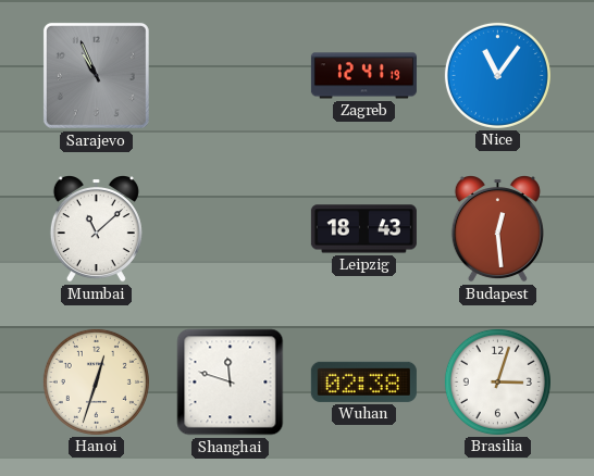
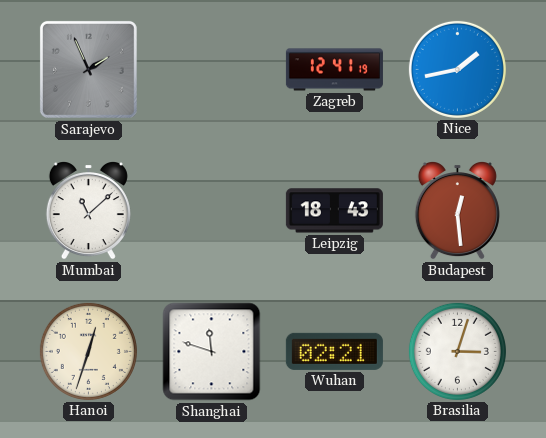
Sarajevo: 10:56 -> 1:56 (88, 69)
Nice: 11:06 -> 1:43 (457, 69)
Wuhan: 02:38 -> 02:21 (334, 351)
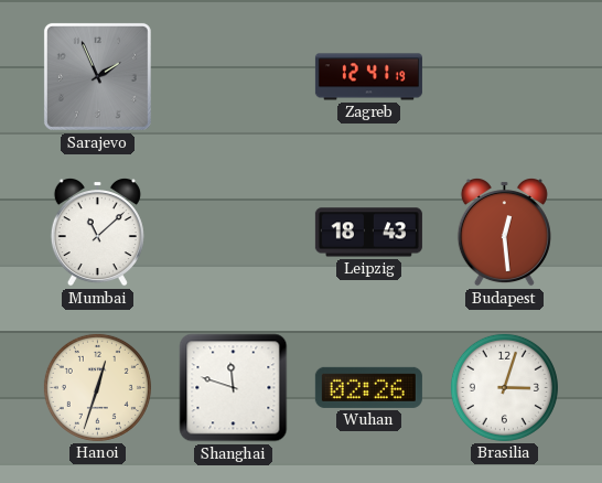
Nice: 1:43 -> none (457, 69)
Wuhan: 02:21 -> 02:26 (368, 387)
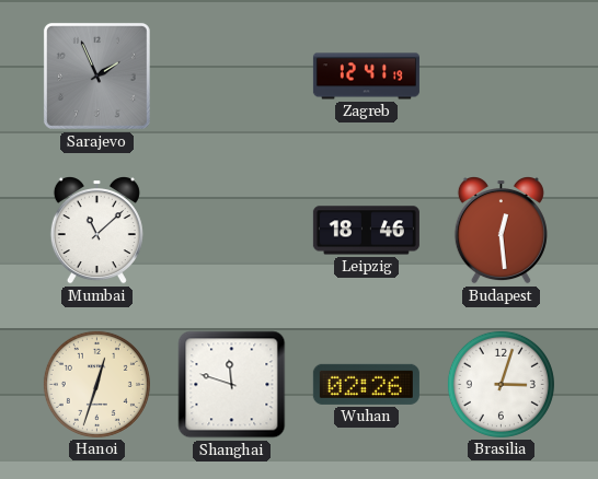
Leipzig: 18:43 -> 18:46 (366, 231)
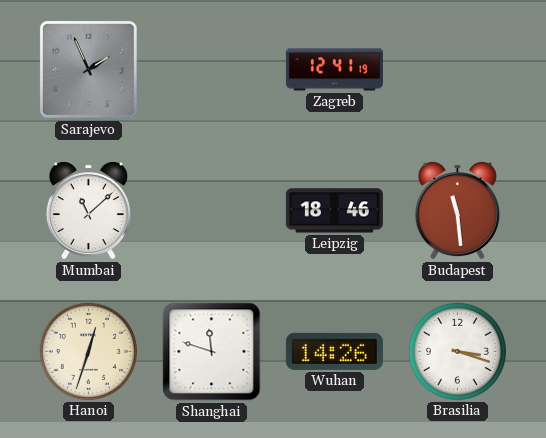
Budapest: 12:29 -> 11:29 (457, 211)
Wuhan: 02:26 -> 14:26 (334, 351)
Brasilia: 3:03 -> 3:18 (457, 351)
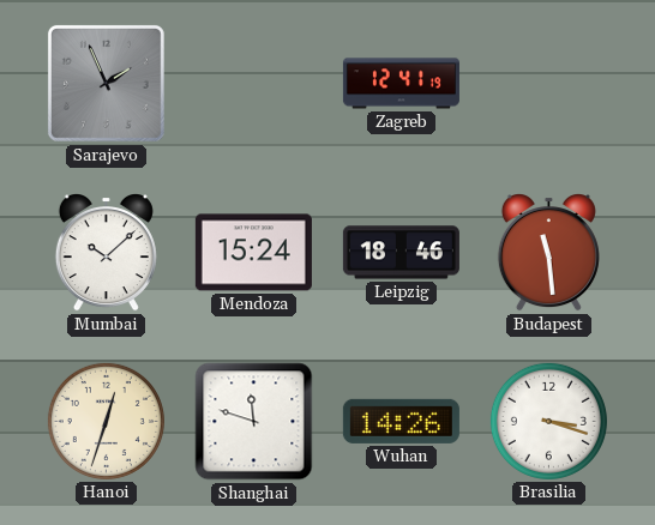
Mumbai: 11:08 -> 10:08 (106, 253)
Mendoza: none -> 15:24 (253, 253)
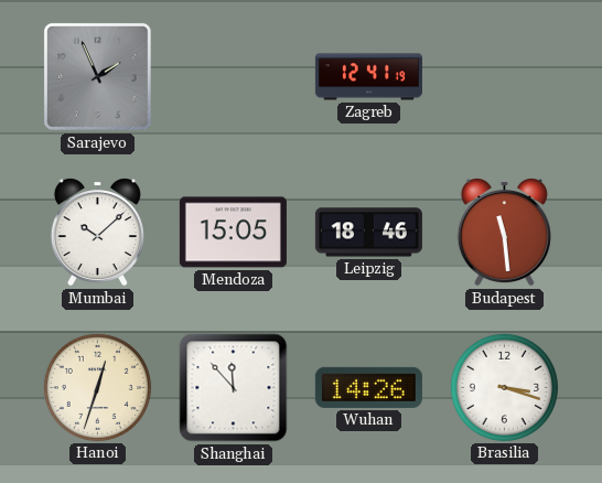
Mendoza: 15:24 -> 15:05 (233, 233)
Shanghai: 11:48 -> 11:53 (234, 388)
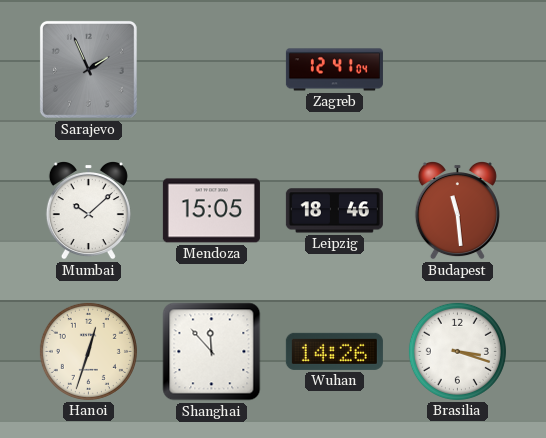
Zagreb: 12:41:19 -> 12:41:04 (334, 70)
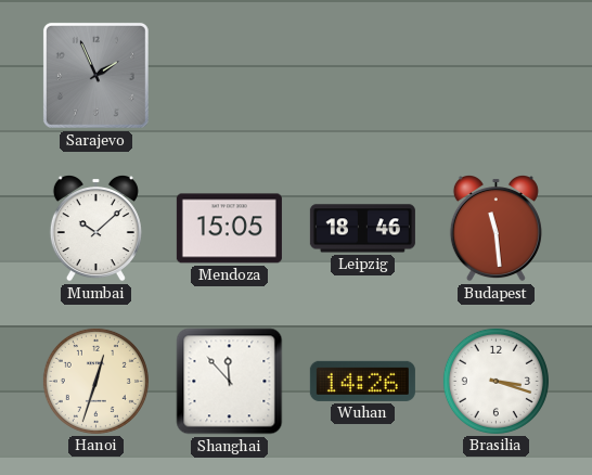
Zagreb: 12:41 -> none (334, 70)
